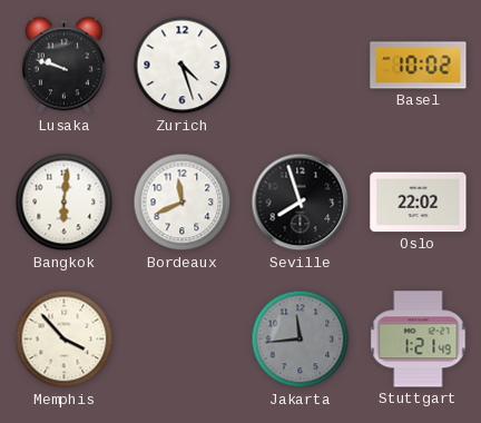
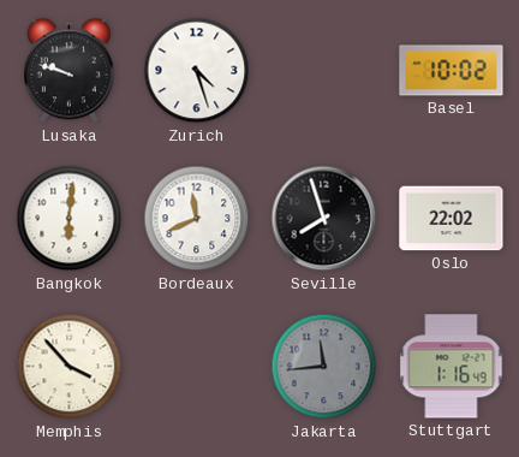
Stuttgart: 1:21 -> 1:16 (452, 367)
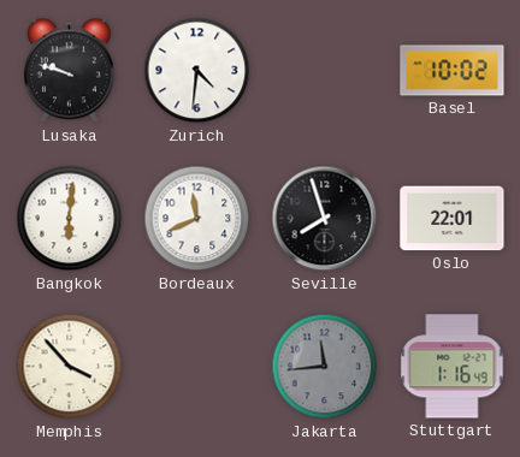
Zurich: 4:27 -> 4:31 (197, 71)
Oslo: 22:02 -> 22:01 (453, 219)
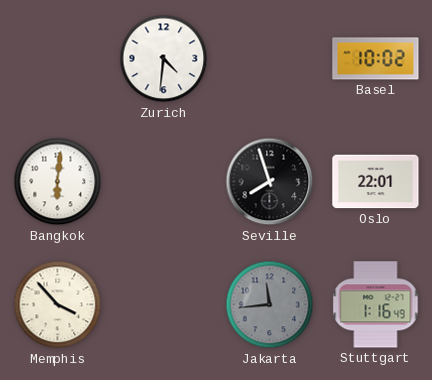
Lusaka: 9:48 -> none (69, 71)
Bordeaux: 11:41 -> none (197, 219)
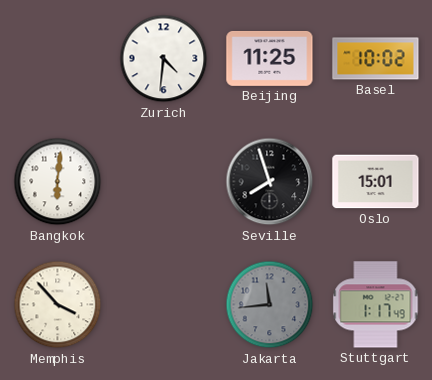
Beijing: none -> 11:25 (270, 58)
Oslo: 22:01 -> 15:01 (376, 182)
Stuttgart: 1:16 -> 1:17 (376, 305)
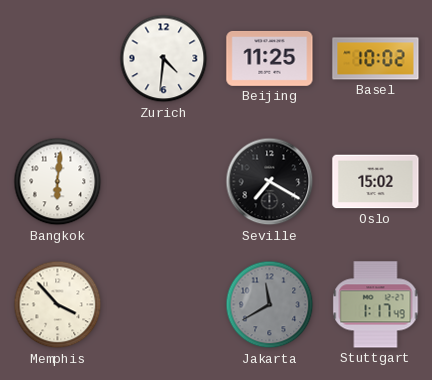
Seville: 7:57 -> 7:20 (270, 182)
Oslo: 15:01 -> 15:02 (376, 182)
Jakarta: 11:44 -> 11:40 (270, 305)
